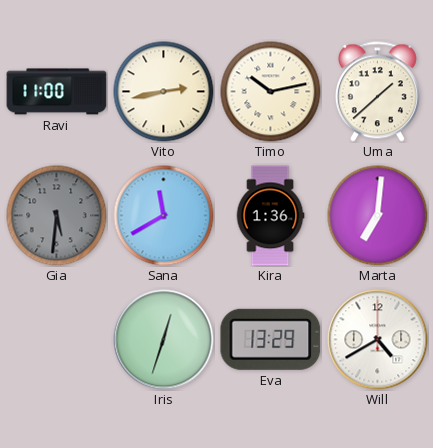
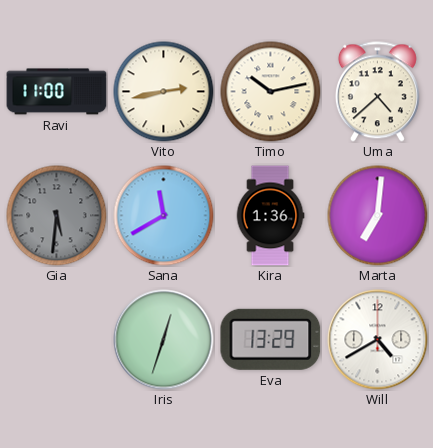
Uma: 1:38 -> 4:38 (377, 92)
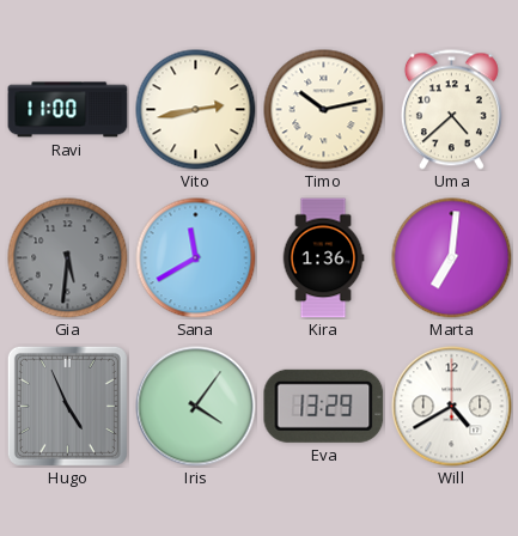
Hugo: none -> 4:56 (67, 406)
Iris: 12:33 -> 4:06 (196, 407)
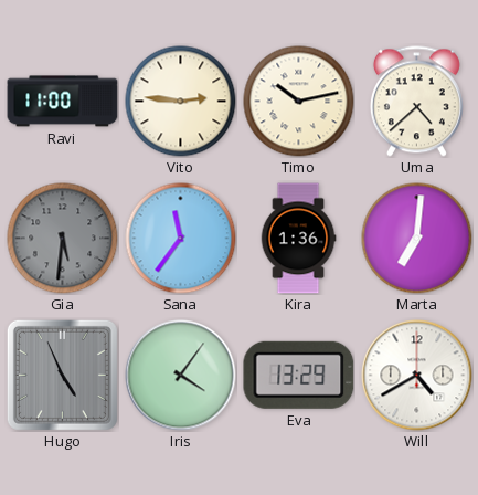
Vito: 2:43 -> 2:46 (181, 102)
Sana: 11:40 -> 11:36 (181, 239)
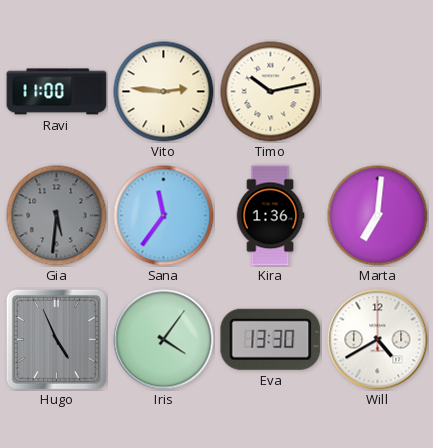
Uma: 4:38 -> none (416, 102)
Eva: 13:29 -> 13:30 (271, 339)
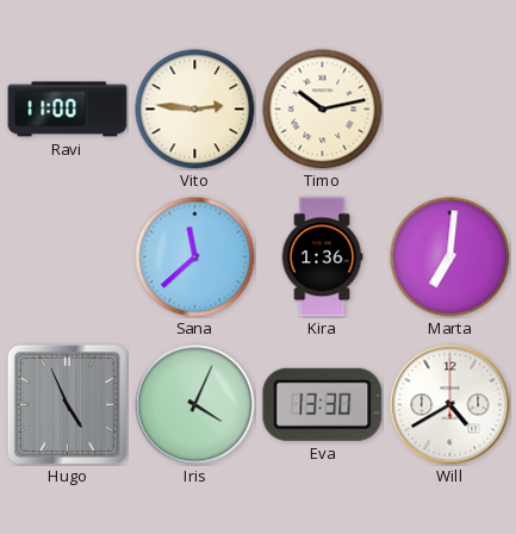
Gia: 5:31 -> none (57, 216)
Sana: 11:36 -> 11:38 (195, 257)
Iris: 4:06 -> 4:04 (195, 405)
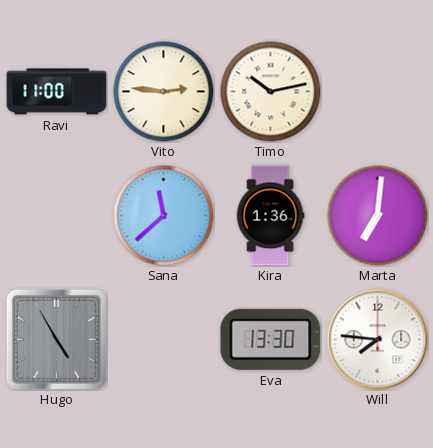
Hugo: 4:56 -> 4:55 (56, 339)
Iris: 4:04 -> none (195, 405)
Will: 4:40 -> 7:46 (378, 340)
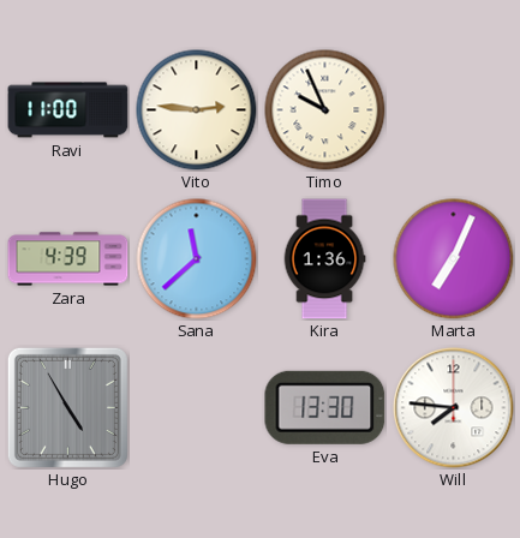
Timo: 10:13 -> 9:56 (325, 110)
Zara: none -> 4:39 (68, 259)
Marta: 7:01 -> 7:04 (454, 259)
